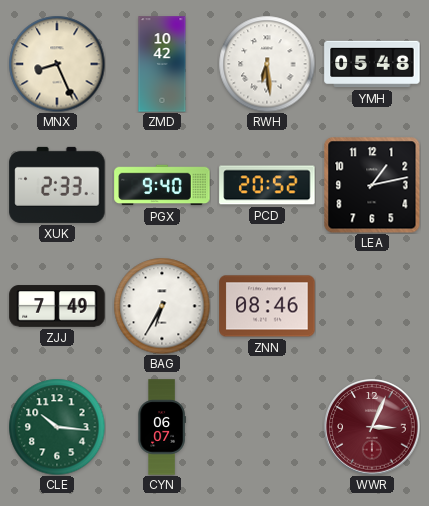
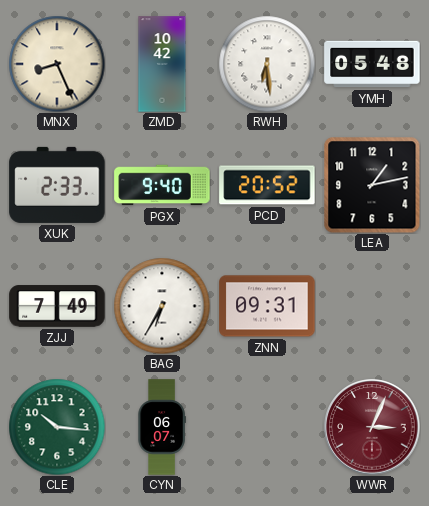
ZNN: 08:46 -> 09:31 (267, 306)
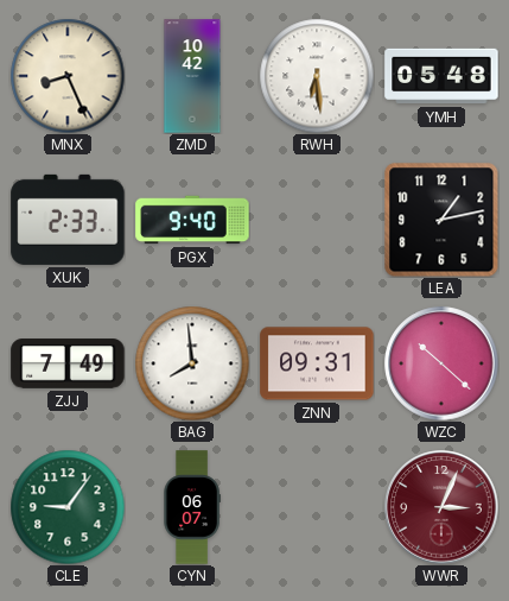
PCD: 20:52 -> none (267, 185)
BAG: 6:35 -> 7:59 (192, 363)
WZC: none -> 10:22 (441, 363)
CLE: 10:16 -> 9:06 (68, 507)
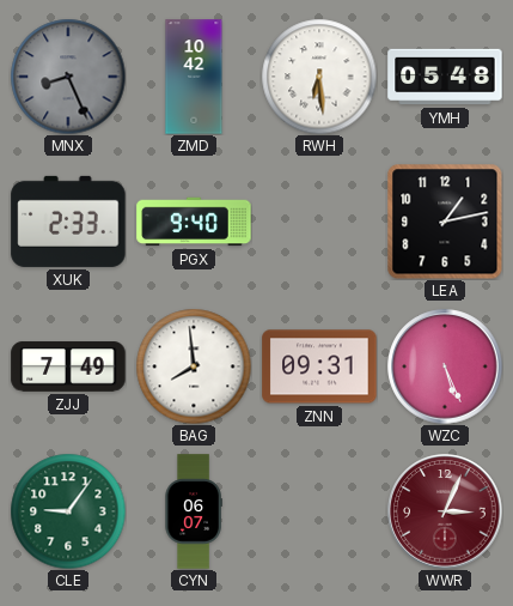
MNX dial: cream -> grey (68, 77)
WZC: 10:22 -> 5:26 (445, 366)
